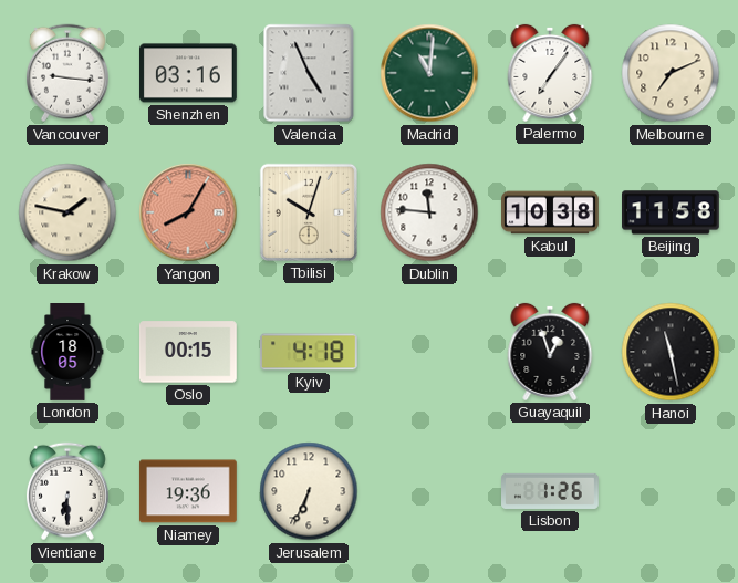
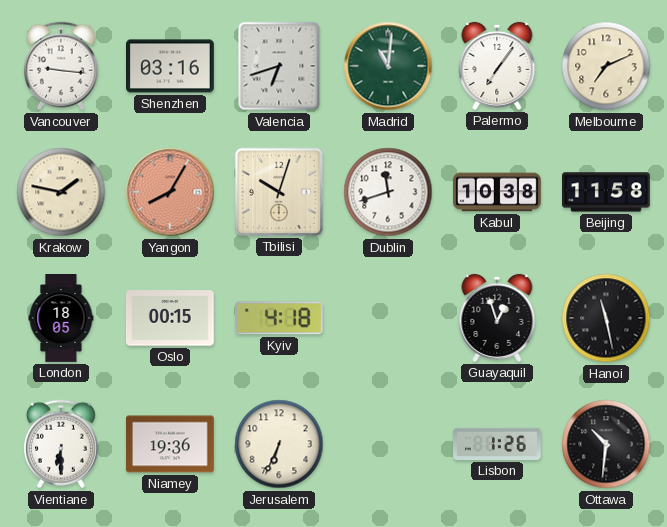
Valencia: 4:56 -> 6:42 (279, 66)
Dublin: 11:46 -> 11:42 (388, 192)
Ottawa: none -> 10:31 (606, 444)
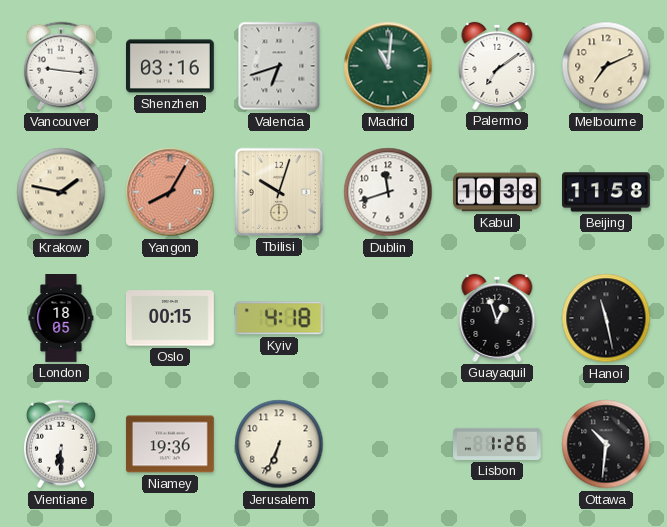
Palermo: 7:06 -> 7:09 (497, 66)
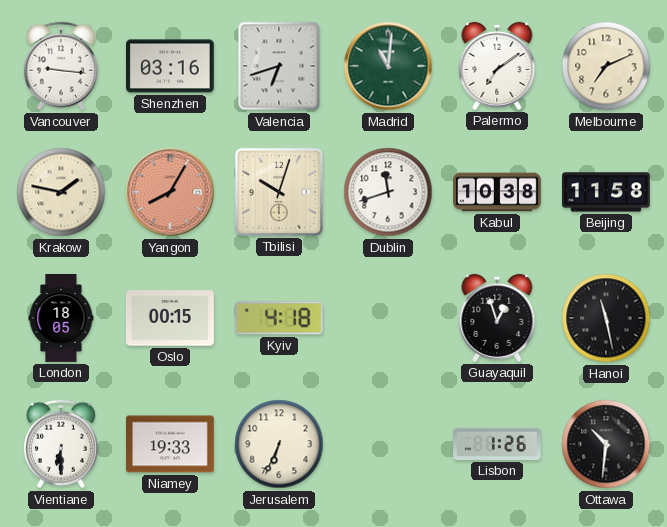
Niamey: 19:36 -> 19:33 (170, 444)
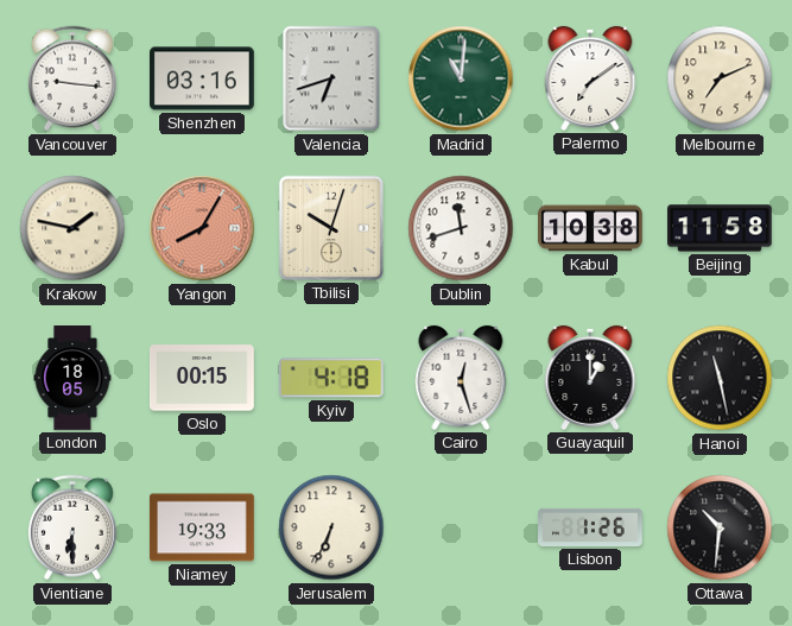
Cairo: none -> 12:27 (461, 378)
Guayaquil: 12:57 -> 1:00 (590, 378)
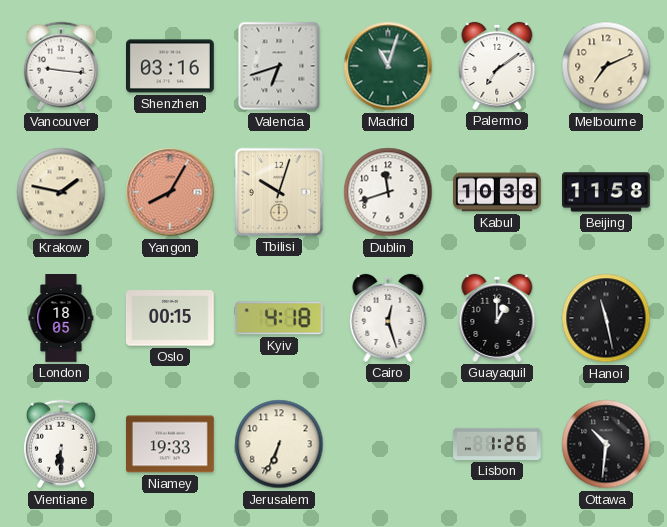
Madrid: 11:01 -> 11:03 (388, 66)
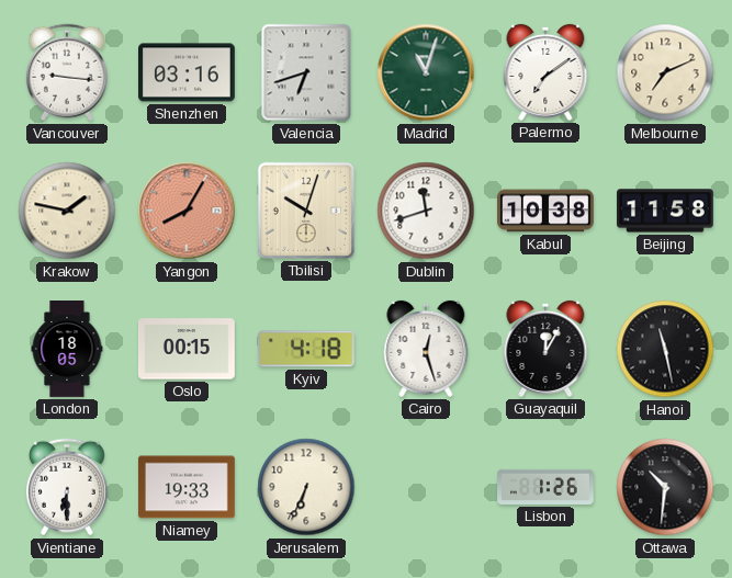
Guayaquil: 1:00 -> 12:05 (545, 349)
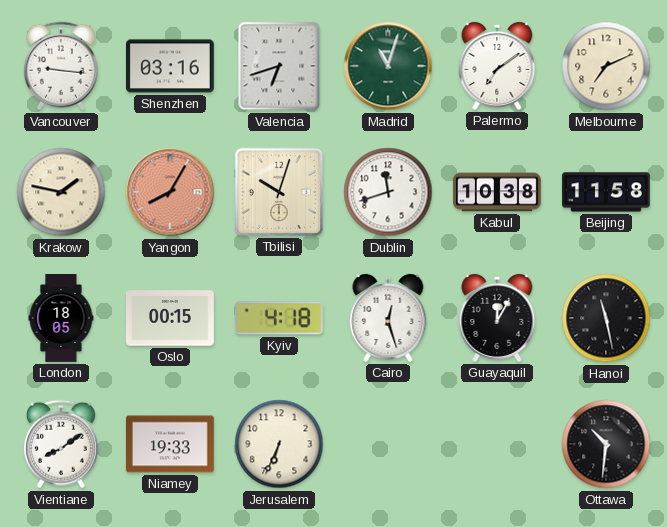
Vientiane: 6:30 -> 8:09 (61, 444)
Lisbon: 1:26 -> none (547, 487)
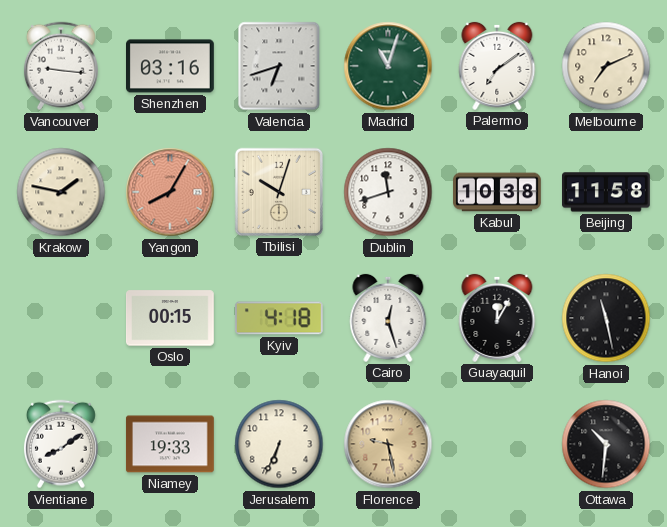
London: 18:05 -> none (61, 319)
Florence: none -> 9:28 (388, 444)
